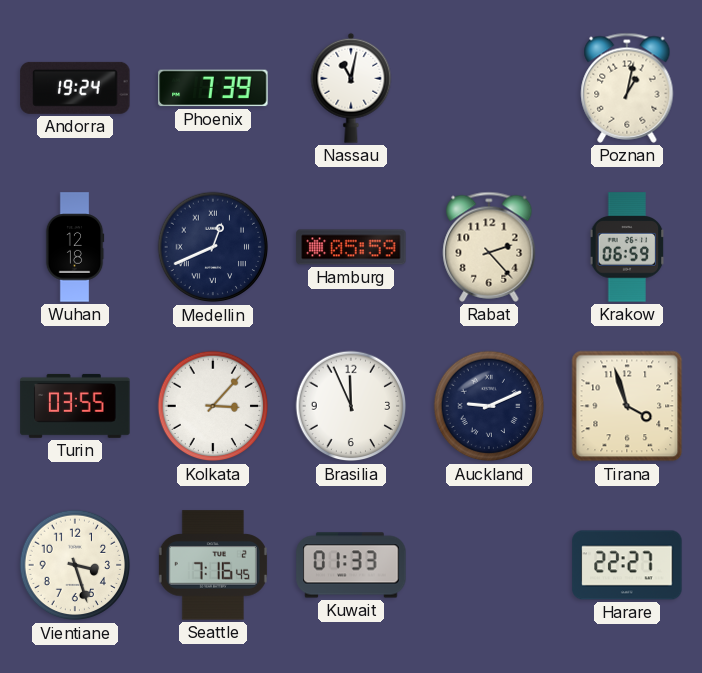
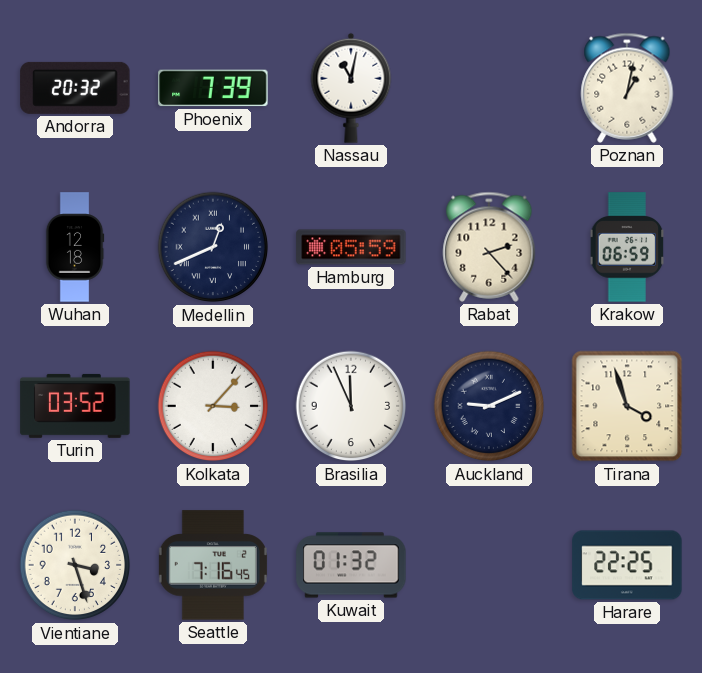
Andorra: 19:24 -> 20:32 (75, 88)
Turin: 03:55 -> 03:52 (75, 406)
Kuwait: 01:33 -> 01:32 (351, 565)
Harare: 22:27 -> 22:25 (627, 565)
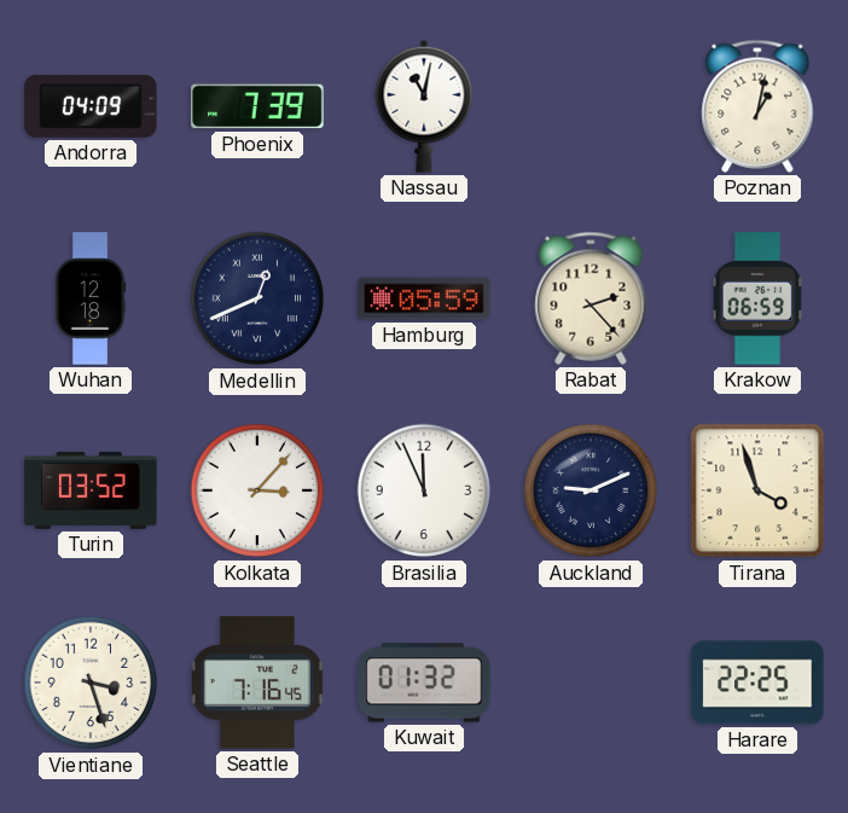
Andorra: 20:32 -> 04:09 (91, 106)
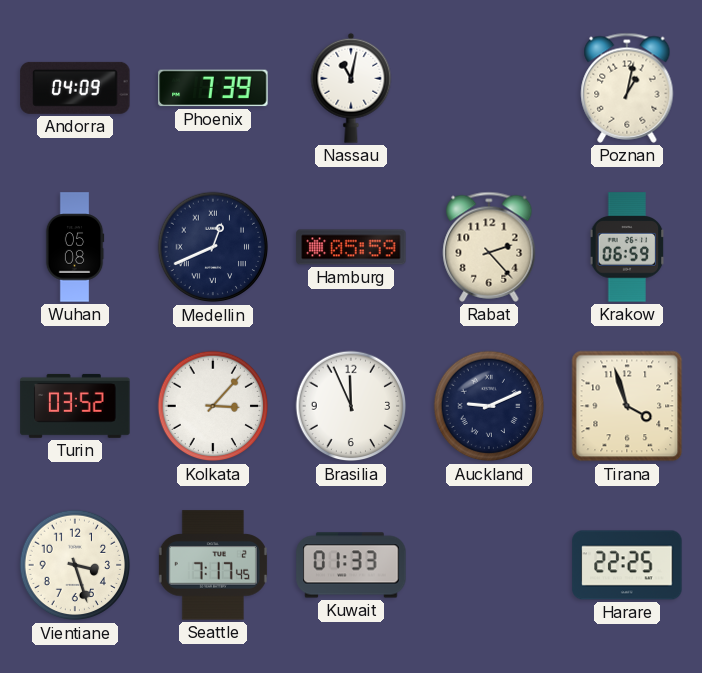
Wuhan: 12:18 -> 05:08 (75, 247)
Seattle: 7:16 -> 7:17 (213, 565)
Kuwait: 01:32 -> 01:33 (351, 565)
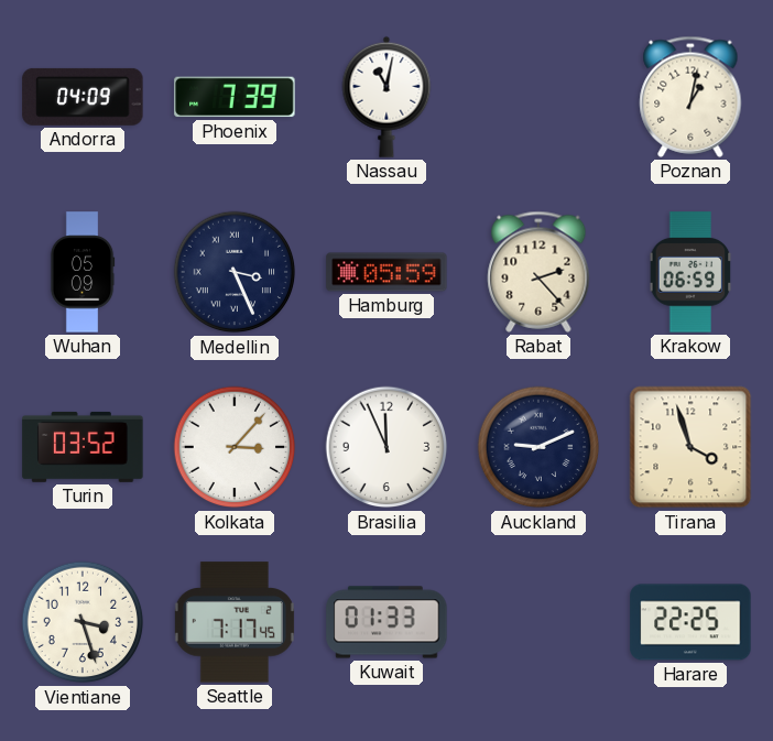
Wuhan: 05:08 -> 05:09 (83, 272)
Medellin: 12:41 -> 3:26 (235, 272)
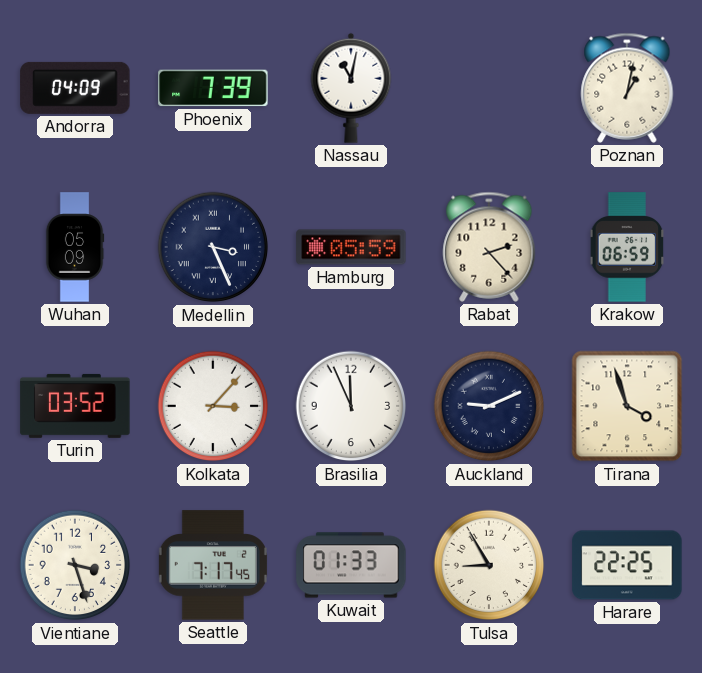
Tulsa: none -> 8:55 (489, 565)
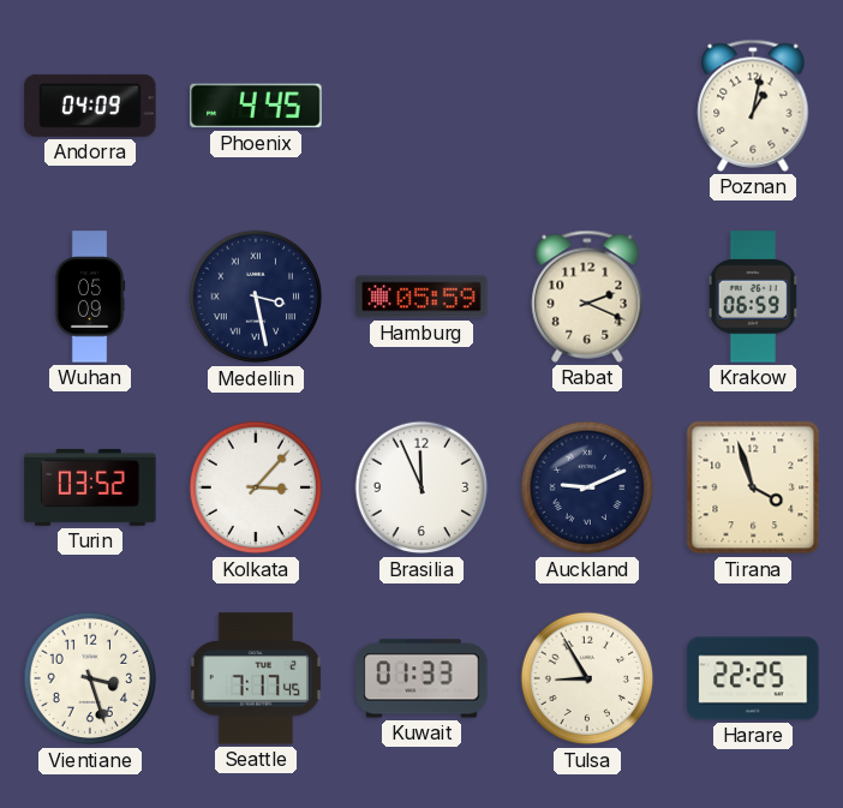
Phoenix: 7:39 -> 4:45 (256, 106)
Nassau: 11:02 -> none (351, 88)
Medellin: 3:26 -> 3:28 (256, 297)
Rabat: 2:23 -> 2:19 (587, 297)
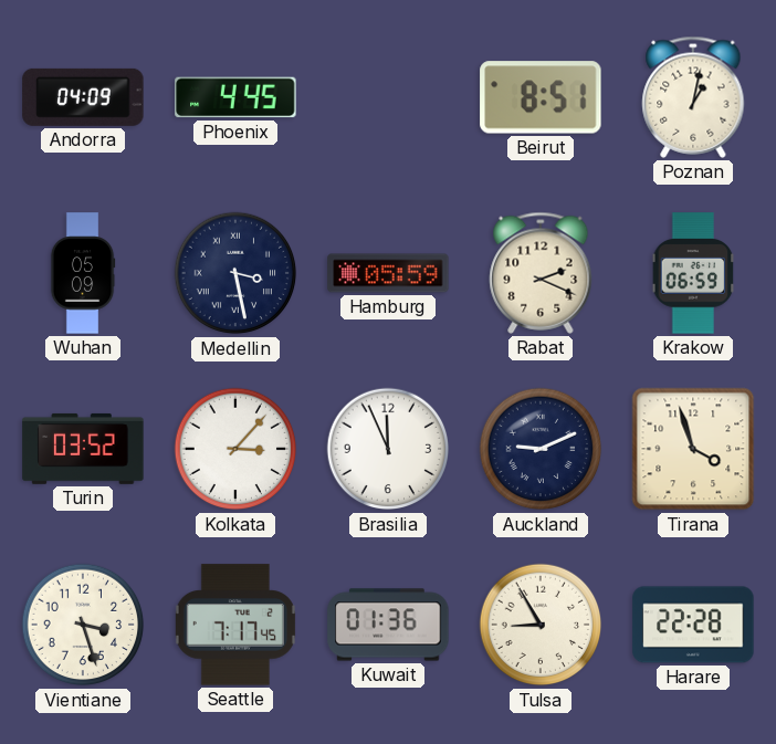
Beirut: none -> 8:51 (541, 97)
Kuwait: 01:33 -> 01:36 (388, 625)
Harare: 22:25 -> 22:28 (693, 625)
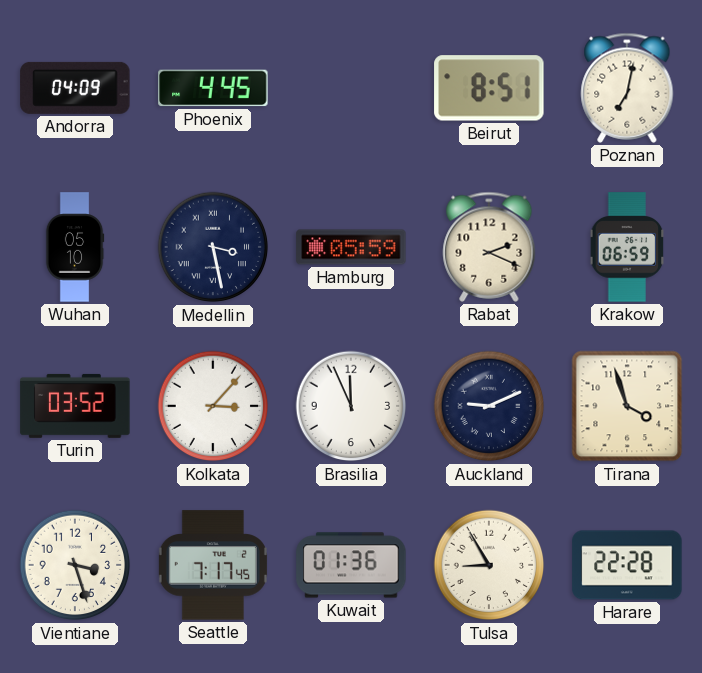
Poznan: 1:02 -> 7:02 (627, 88)
Wuhan: 05:09 -> 05:10 (75, 247)
